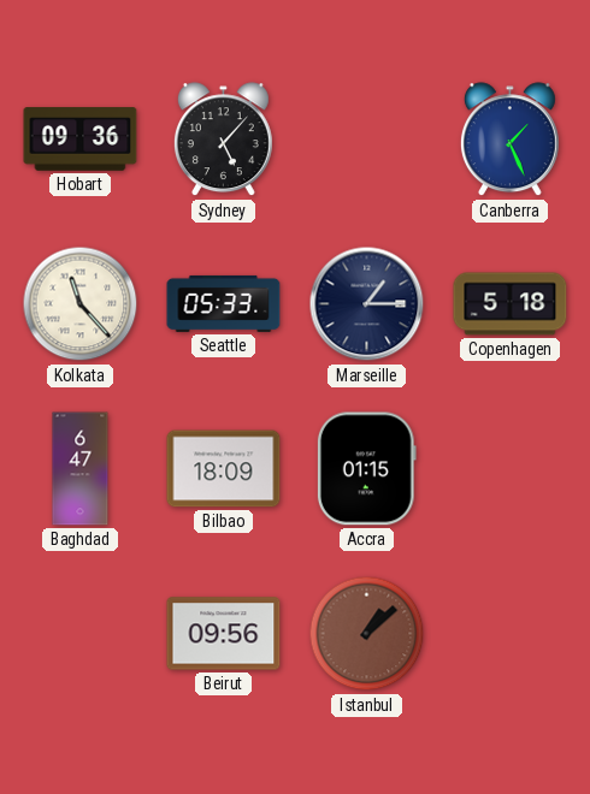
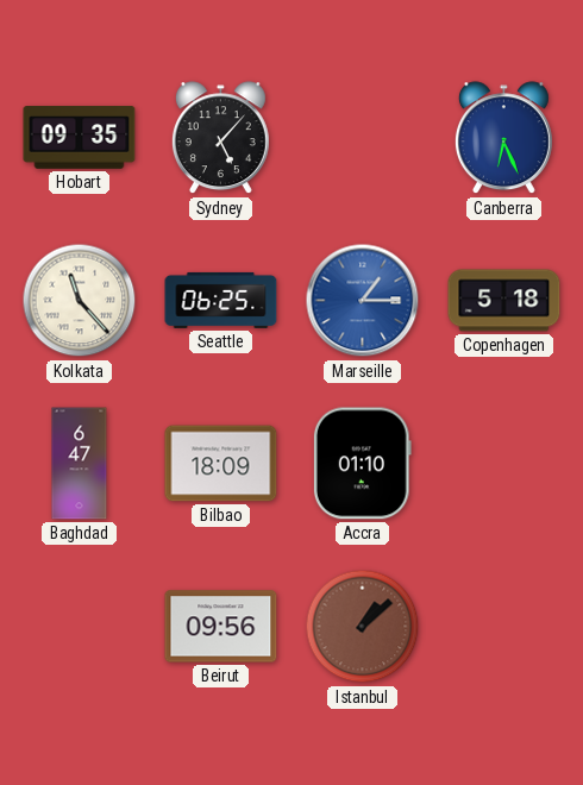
Hobart: 09:36 -> 09:35 (80, 138)
Canberra: 1:26 -> 6:26 (503, 138)
Seattle: 05:33 -> 06:25 (221, 300)
Marseille dial: navy -> blue (363, 301)
Accra: 01:15 -> 01:10 (362, 464)
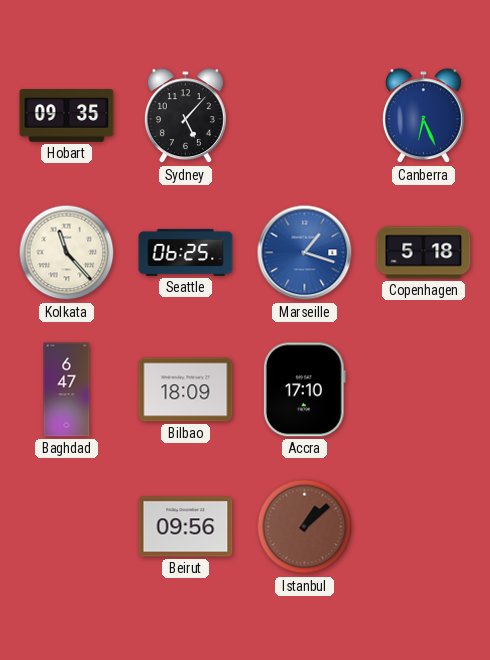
Marseille: 1:15 -> 1:18 (305, 253)
Accra: 01:10 -> 17:10 (304, 390)
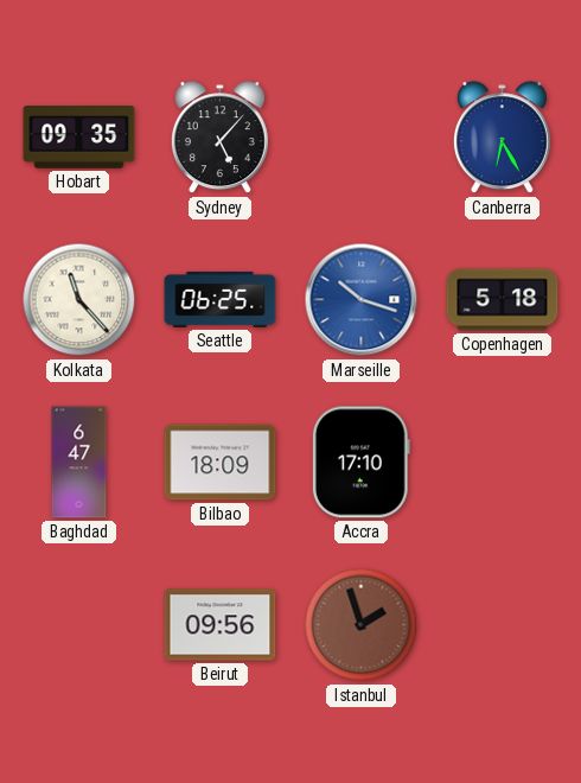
Canberra: 6:26 -> 6:25 (502, 138)
Marseille: 1:18 -> 10:18 (362, 300)
Istanbul: 1:08 -> 1:57 (362, 625)
